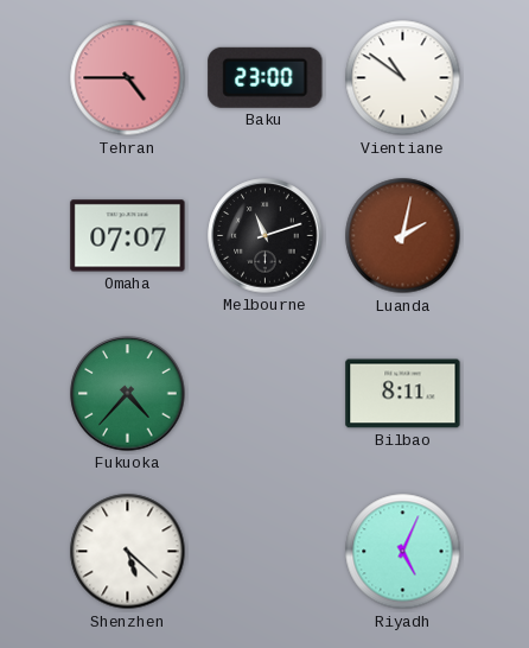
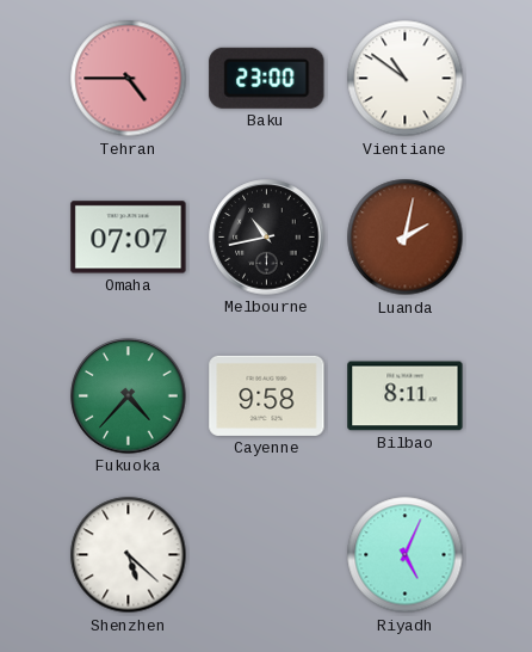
Melbourne: 11:12 -> 10:43 (267, 238)
Cayenne: none -> 9:58 (267, 395)
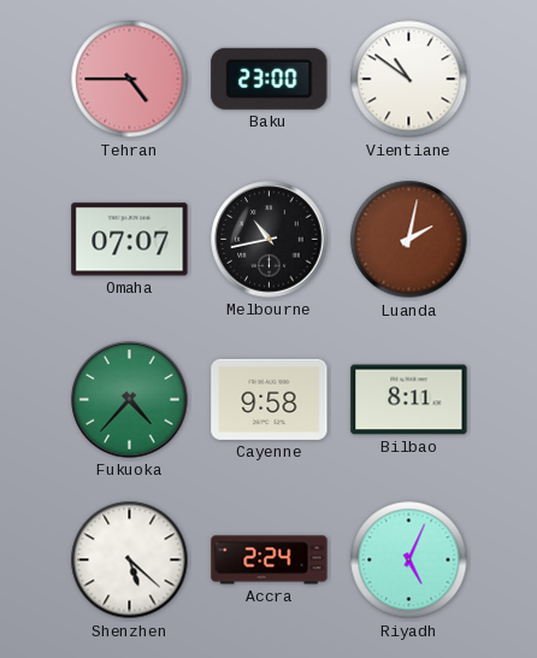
Accra: none -> 2:24 (270, 560)
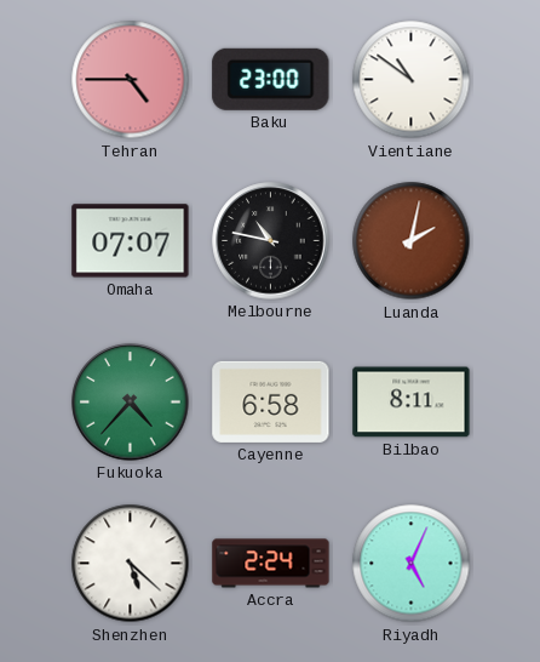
Melbourne: 10:43 -> 10:47 (271, 241)
Cayenne: 9:58 -> 6:58 (271, 401)
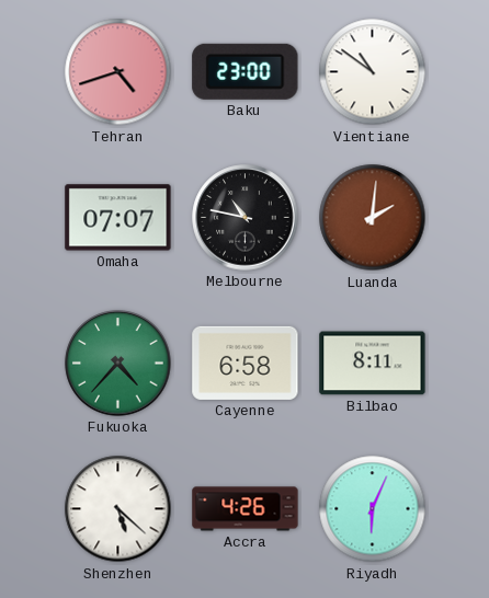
Tehran: 4:45 -> 4:42 (118, 72)
Luanda: 2:02 -> 2:01 (373, 218)
Accra: 2:24 -> 4:26 (246, 509)
Riyadh: 5:04 -> 6:04 (373, 509)
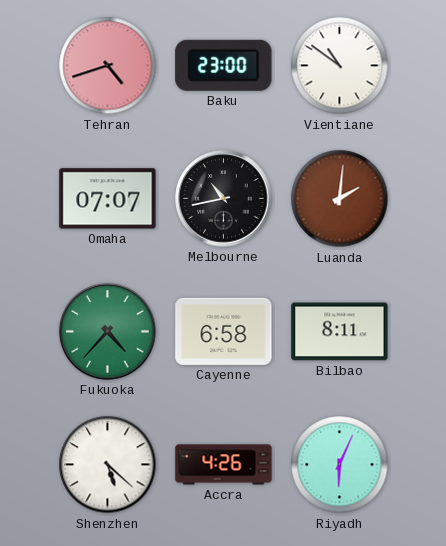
Melbourne: 10:47 -> 10:43 (224, 199)
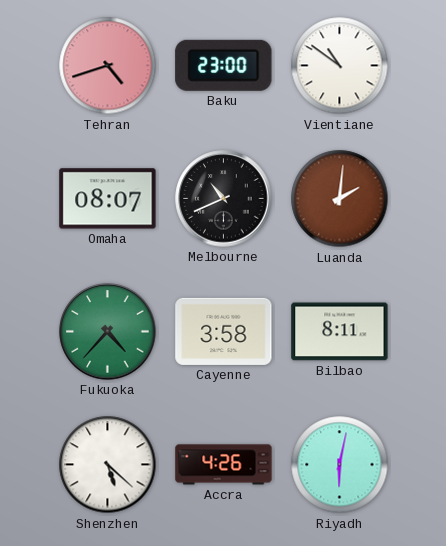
Omaha: 07:07 -> 08:07 (108, 199)
Melbourne: 10:43 -> 10:41 (224, 199)
Cayenne: 6:58 -> 3:58 (224, 331)
Riyadh: 6:04 -> 6:02 (340, 465)
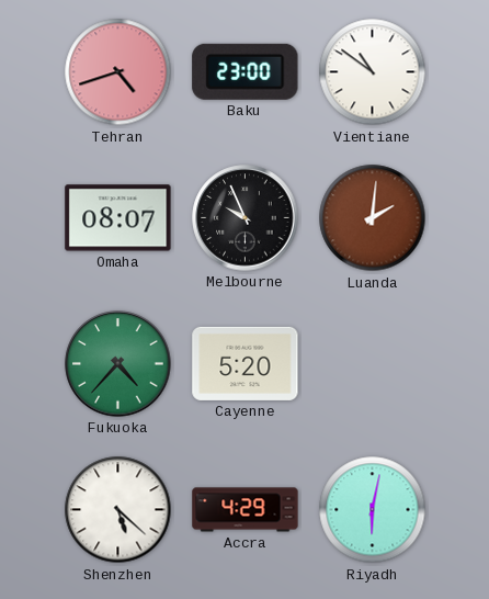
Melbourne: 10:41 -> 9:56 (246, 218)
Cayenne: 3:58 -> 5:20 (246, 363)
Bilbao: 8:11 -> none (340, 332)
Accra: 4:26 -> 4:29 (246, 510)
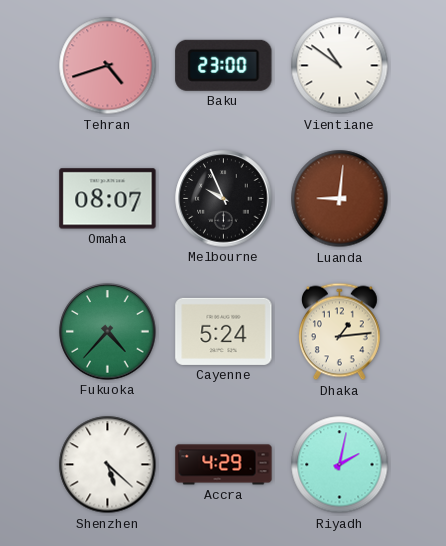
Luanda: 2:01 -> 9:01 (340, 199)
Cayenne: 5:20 -> 5:24 (224, 331)
Dhaka: none -> 1:14 (339, 332)
Riyadh: 6:02 -> 2:02 (340, 465)
